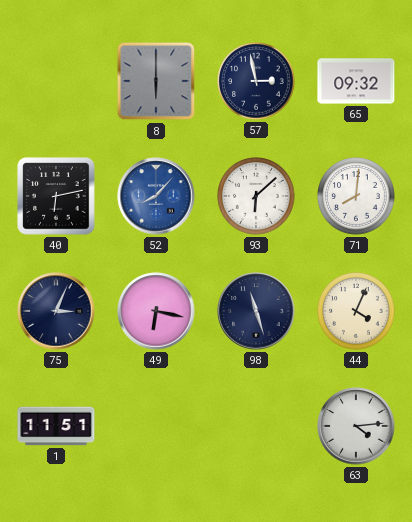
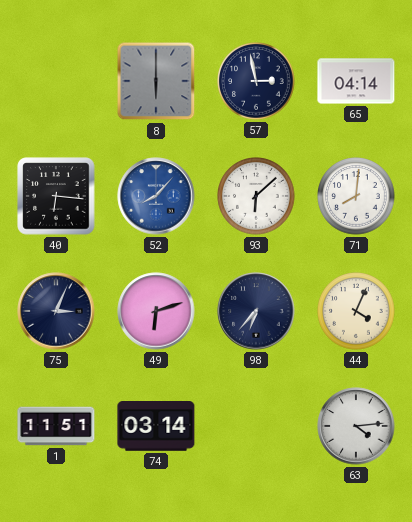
65: 09:32 -> 04:14 (356, 81)
40: 6:13 -> 6:16 (56, 196)
49: 6:17 -> 6:12 (156, 311)
98: 11:27 -> 6:37 (256, 311)
74: none -> 03:14 (156, 427)
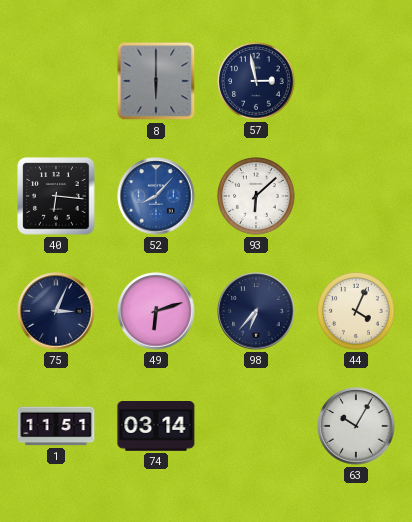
65: 04:14 -> none (356, 81)
71: 8:01 -> none (356, 196)
63: 4:14 -> 10:05 (356, 426)
